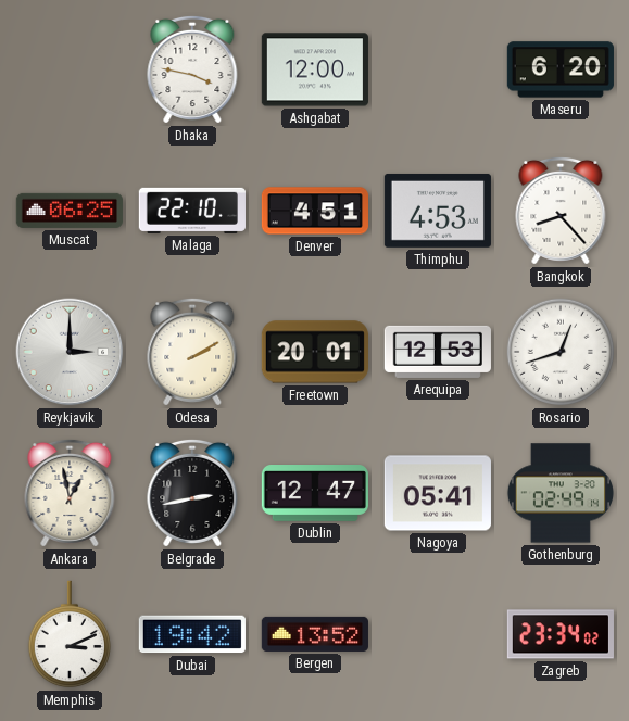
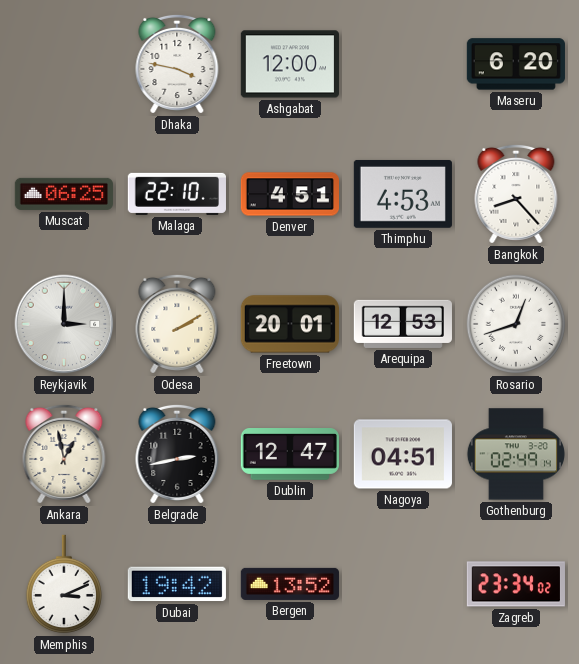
Nagoya: 05:41 -> 04:51 (403, 454)
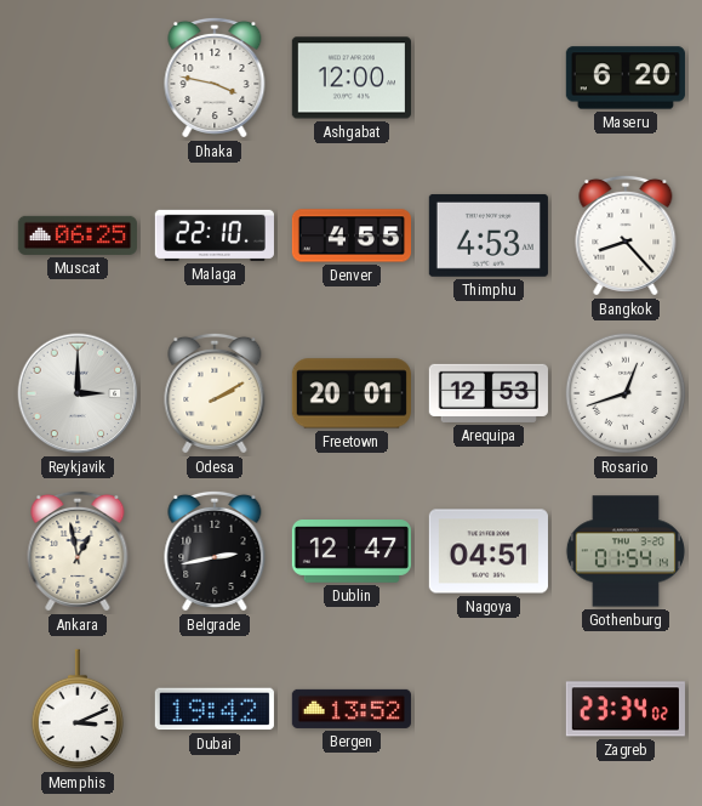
Denver: 4:51 -> 4:55 (350, 235)
Gothenburg: 02:49 -> 01:54 (626, 551)
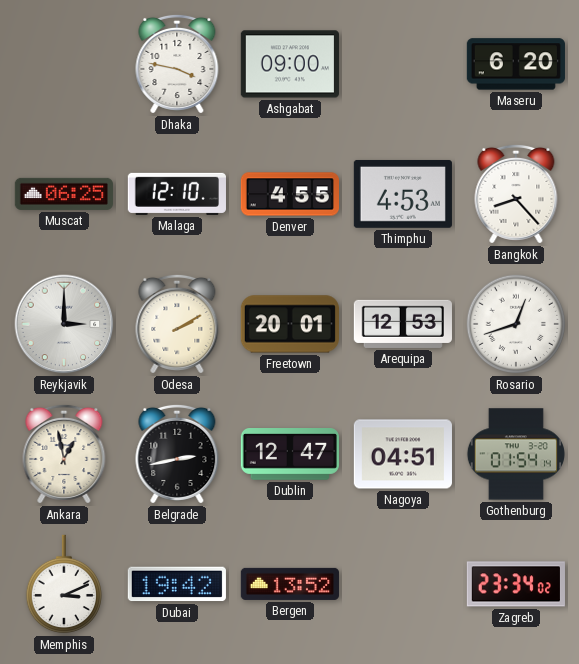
Ashgabat: 12:00 -> 09:00 (290, 64)
Malaga: 22:10 -> 12:10 (177, 194)
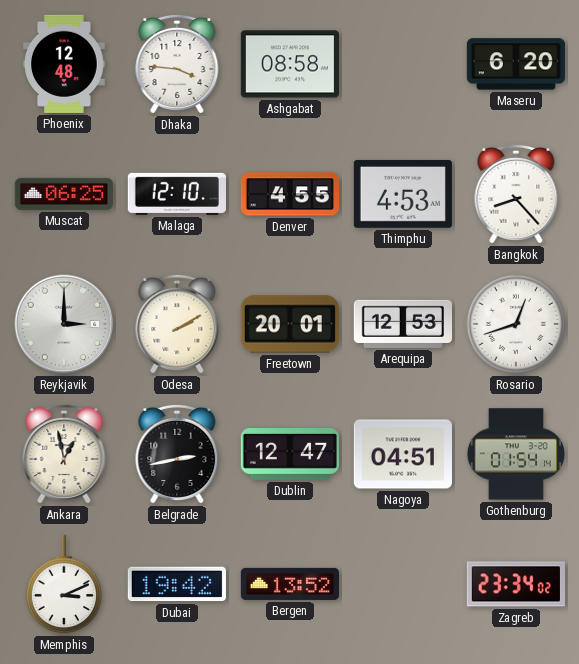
Phoenix: none -> 12:48 (65, 64)
Dhaka: 3:47 -> 3:46 (177, 64)
Ashgabat: 09:00 -> 08:58 (290, 64)
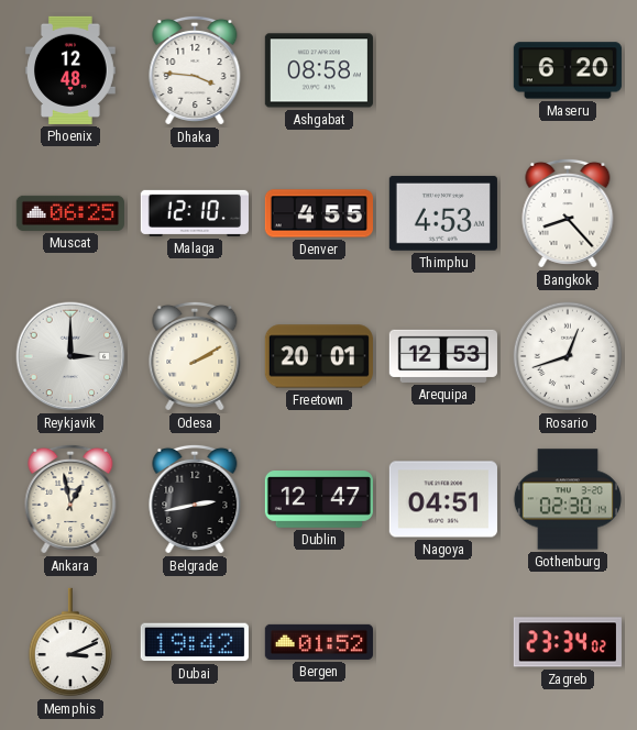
Gothenburg: 01:54 -> 02:30 (568, 499)
Bergen: 13:52 -> 01:52 (319, 642)
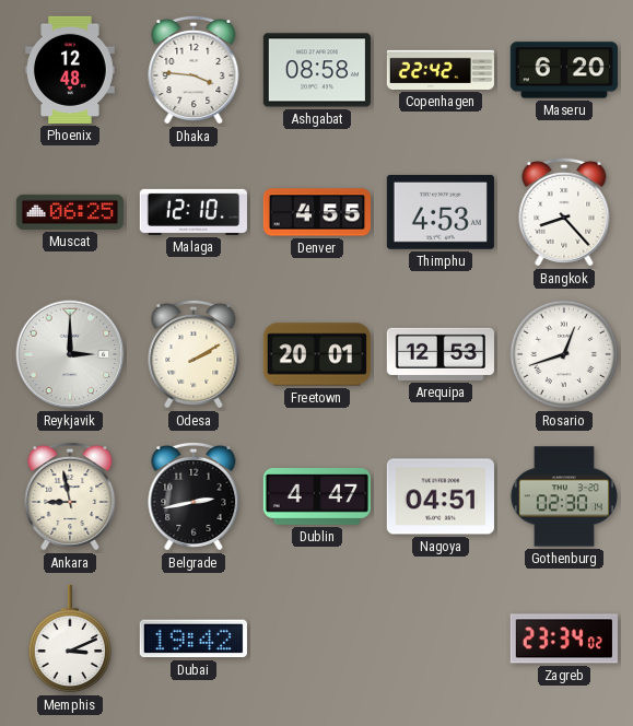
Copenhagen: none -> 22:42 (439, 70)
Ankara: 12:58 -> 8:58 (70, 496)
Dublin: 12:47 -> 4:47 (317, 497)
Bergen: 01:52 -> none (319, 642)
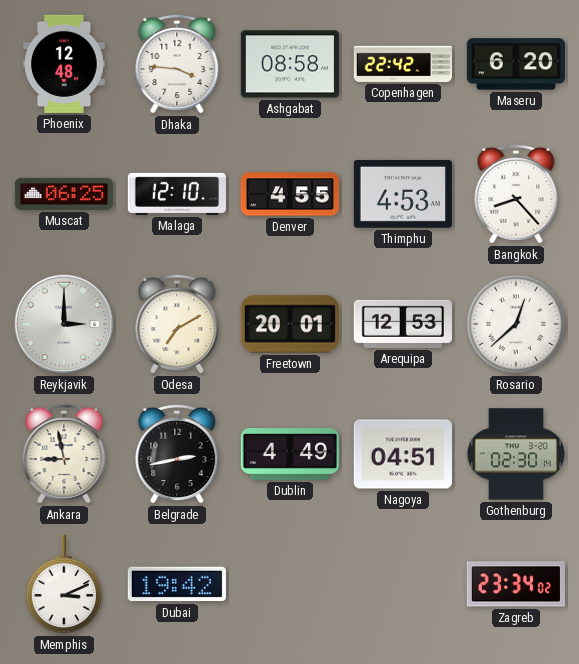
Odesa: 2:10 -> 7:10 (177, 324)
Rosario: 12:42 -> 12:38 (516, 324)
Dublin: 4:47 -> 4:49 (290, 455)
